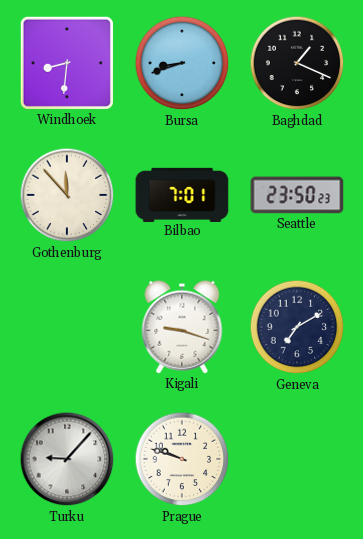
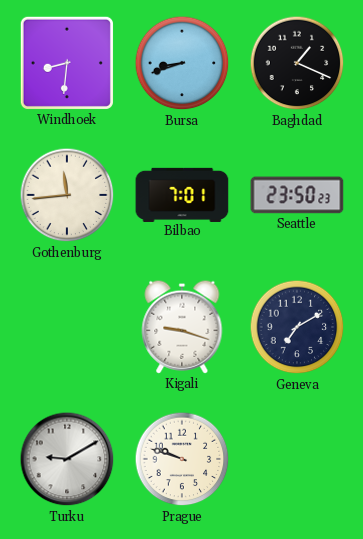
Gothenburg: 11:53 -> 11:44 (67, 195)
Turku: 9:07 -> 9:10 (67, 459)
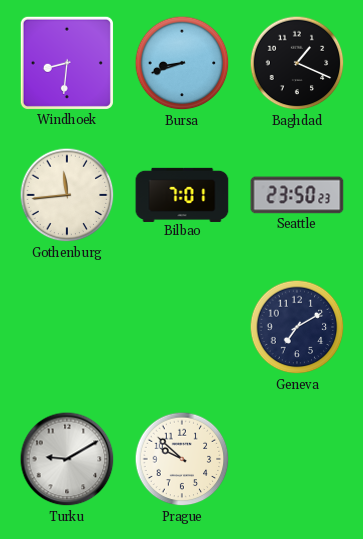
Kigali: 9:18 -> none (182, 327)
Prague: 9:48 -> 9:52 (182, 459)
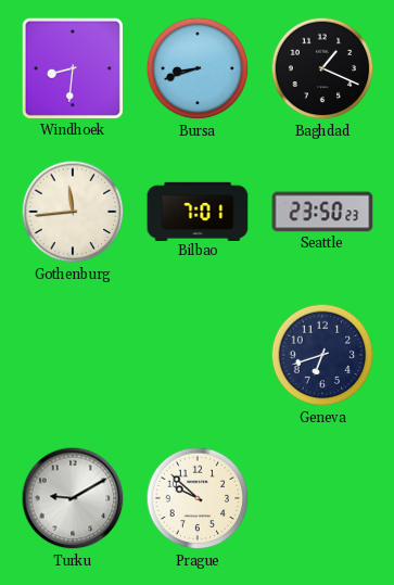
Geneva: 7:10 -> 6:42 (322, 355)
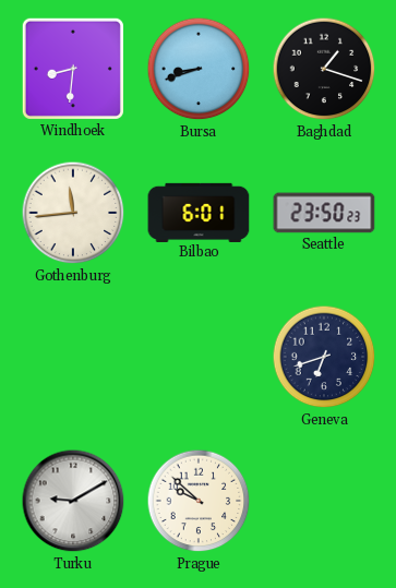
Baghdad: 1:19 -> 1:18 (324, 69)
Bilbao: 7:01 -> 6:01 (199, 212)
